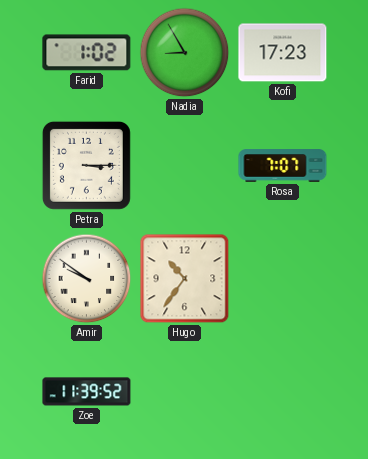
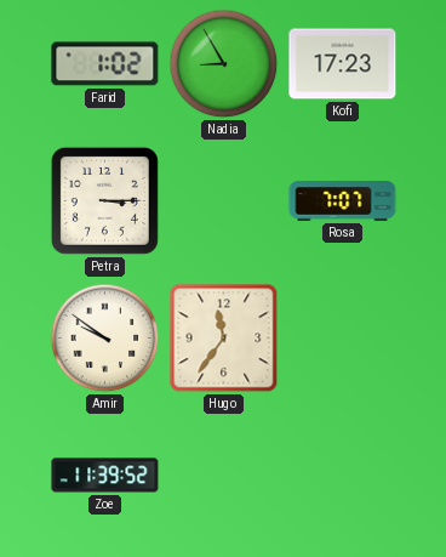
Hugo: 10:36 -> 11:36 (224, 339)
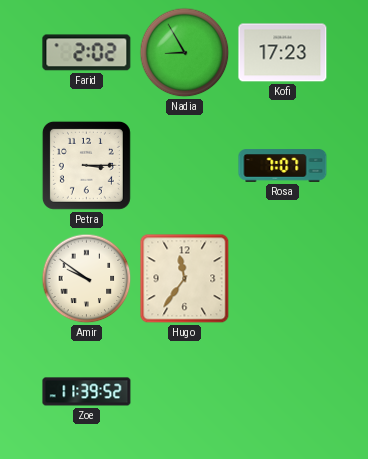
Farid: 1:02 -> 2:02 (87, 53)
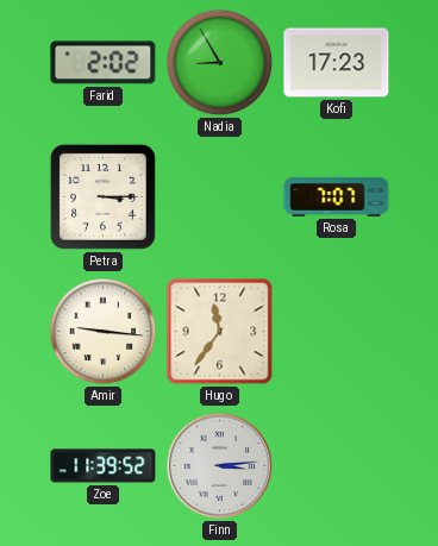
Amir: 9:51 -> 9:16 (104, 332)
Finn: none -> 3:14 (220, 466)
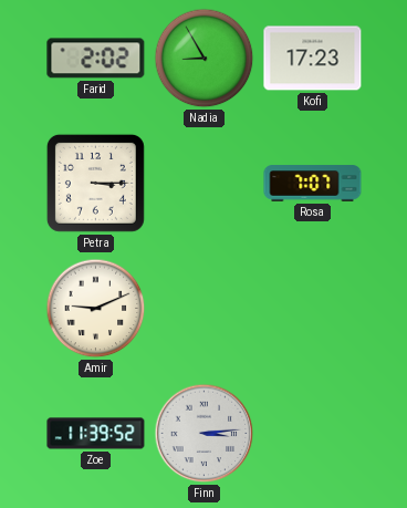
Amir: 9:16 -> 9:11 (96, 309)
Hugo: 11:36 -> none (220, 332)
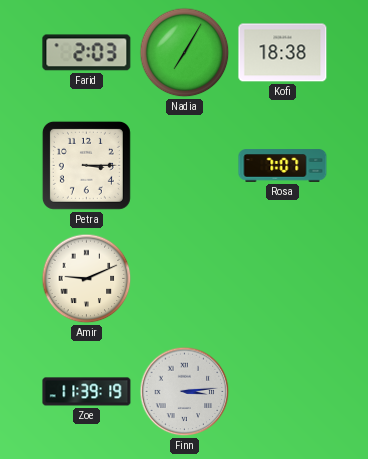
Farid: 2:02 -> 2:03 (87, 53)
Nadia: 8:55 -> 7:05 (185, 53)
Kofi: 17:23 -> 18:38 (283, 53)
Zoe: 11:39:52 -> 11:39:19 (87, 392)
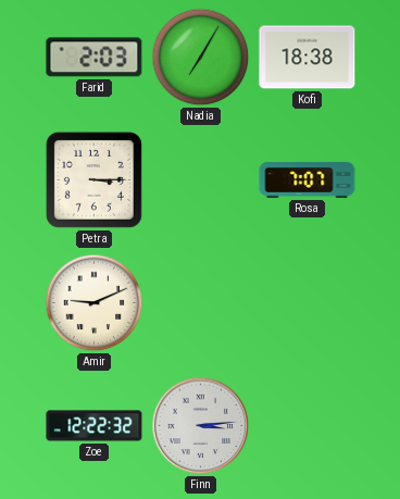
Zoe: 11:39 -> 12:22 (95, 426)
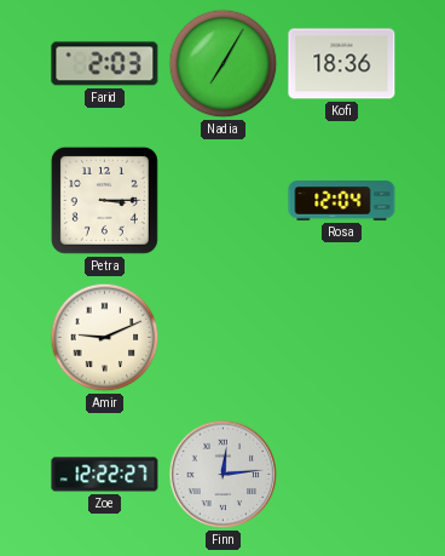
Kofi: 18:38 -> 18:36 (342, 64)
Rosa: 7:07 -> 12:04 (342, 201)
Zoe: 12:22:32 -> 12:22:27 (105, 475)
Finn: 3:14 -> 12:14 (224, 475)
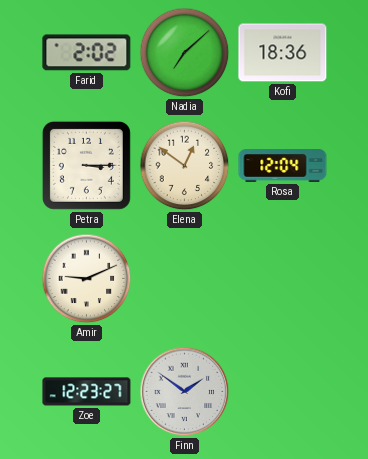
Farid: 2:03 -> 2:02 (87, 53)
Nadia: 7:05 -> 7:08 (185, 53)
Elena: none -> 12:51 (185, 166)
Zoe: 12:22 -> 12:23 (87, 392)
Finn: 12:14 -> 1:51 (185, 392)
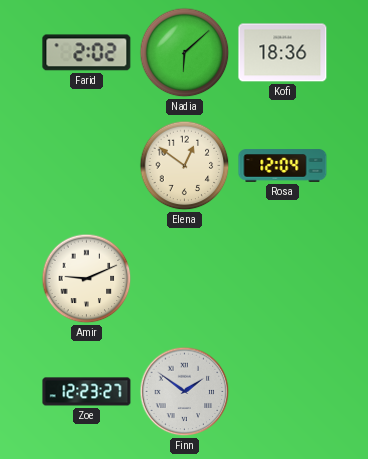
Nadia: 7:08 -> 6:08 (185, 53)
Petra: 3:15 -> none (86, 165)
